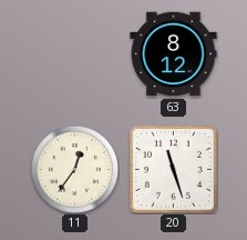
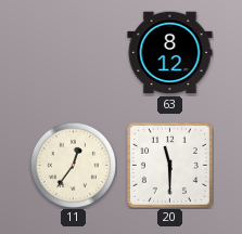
20: 11:27 -> 11:30 (169, 165)
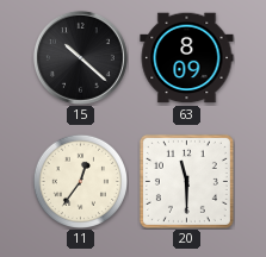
15: none -> 10:22 (80, 57)
63: 8:12 -> 8:09 (187, 58)
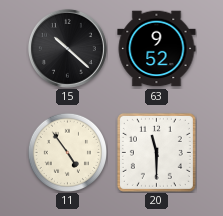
63: 8:09 -> 9:52 (157, 49)
11: 12:36 -> 4:54 (67, 152)
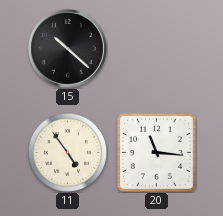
63: 9:52 -> none (157, 49)
20: 11:30 -> 11:16 (156, 152)
